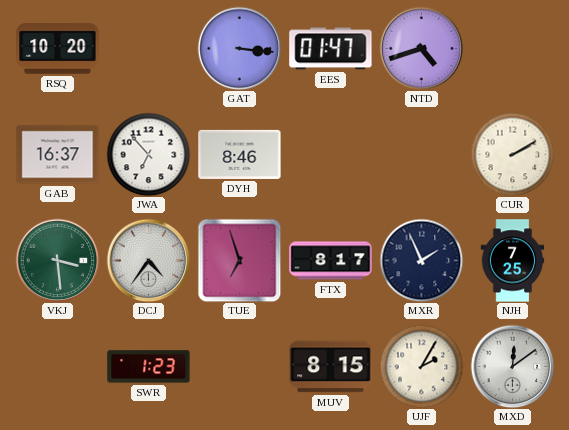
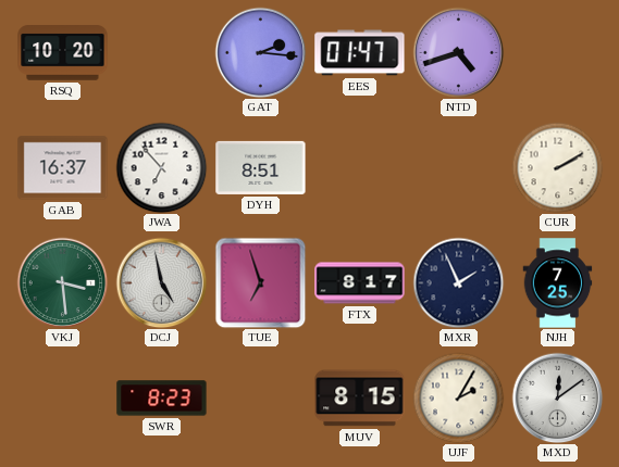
GAT: 3:16 -> 2:16 (260, 52)
DYH: 8:46 -> 8:51 (261, 167)
DCJ: 4:36 -> 4:58 (161, 282)
SWR: 1:23 -> 8:23 (162, 399)
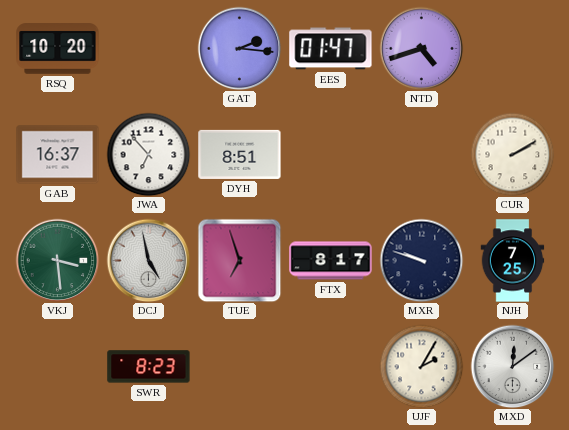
MXR: 1:56 -> 9:48 (421, 260)
MUV: 8:15 -> none (360, 399)
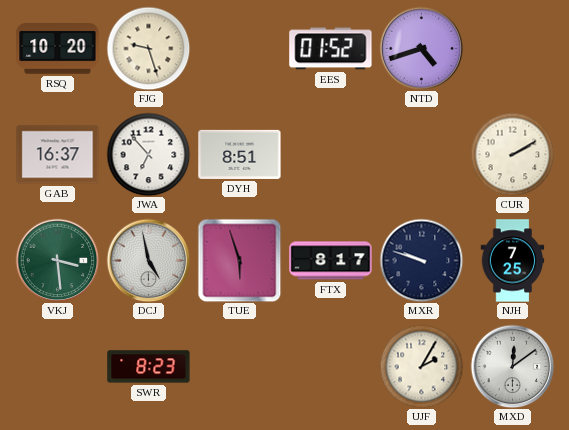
FJG: none -> 9:27 (148, 48)
GAT: 2:16 -> none (239, 48)
EES: 01:47 -> 01:52 (331, 49)
TUE: 6:57 -> 5:57 (239, 260)
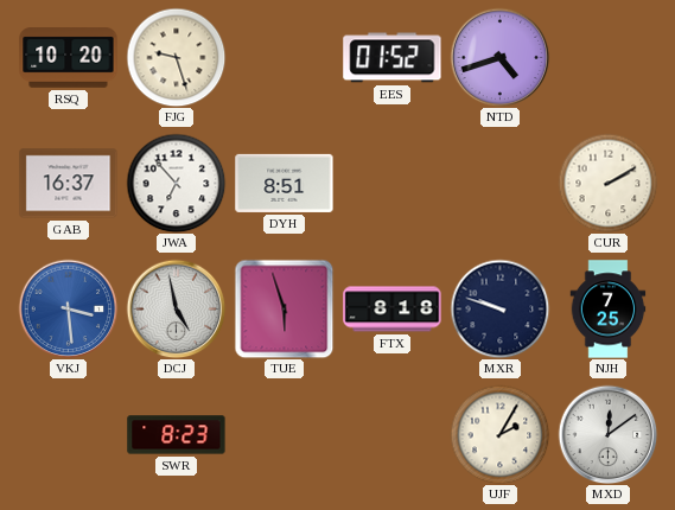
VKJ dial: green -> blue (68, 308)
FTX: 8:17 -> 8:18 (393, 310)
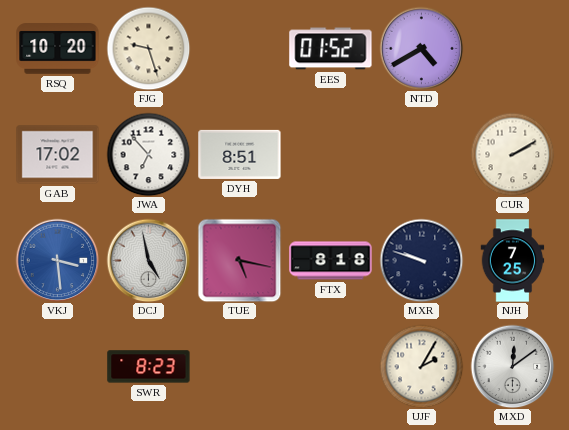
NTD: 4:42 -> 4:40 (421, 48)
GAB: 16:37 -> 17:02 (58, 155)
TUE: 5:57 -> 5:17 (239, 260)
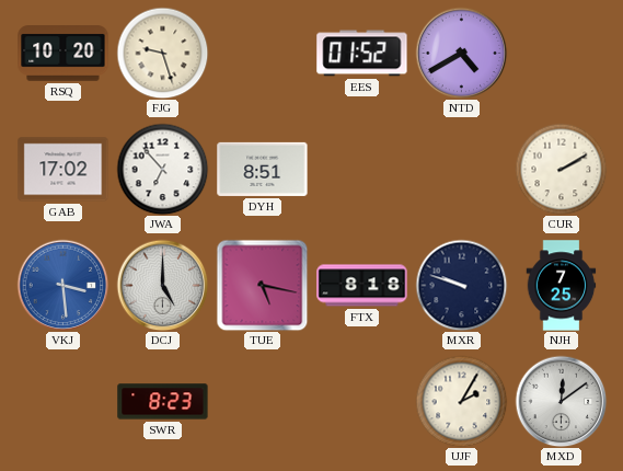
DCJ: 4:58 -> 5:00 (162, 285)
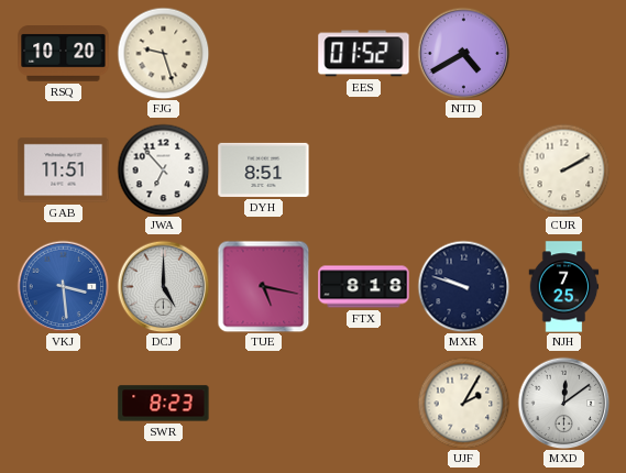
GAB: 17:02 -> 11:51 (64, 170)
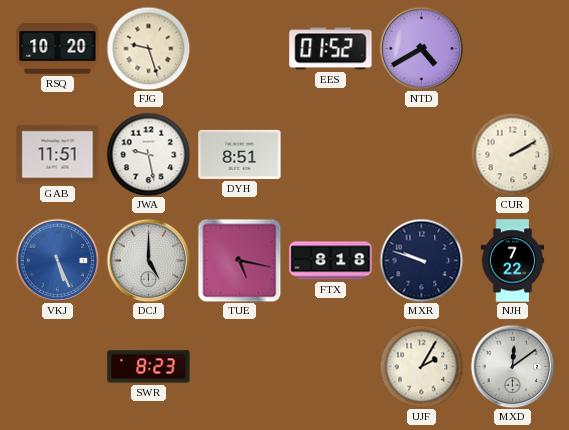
JWA: 6:53 -> 9:28 (148, 154)
VKJ: 3:29 -> 5:26 (57, 260)
NJH: 7:25 -> 7:22 (513, 261)
